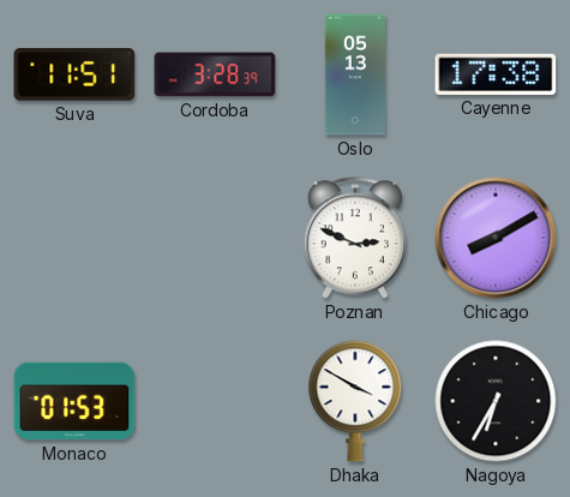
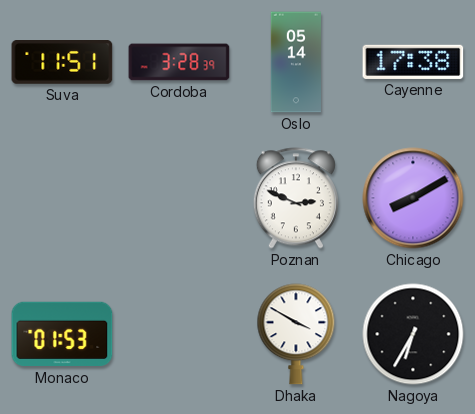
Oslo: 05:13 -> 05:14 (295, 62)
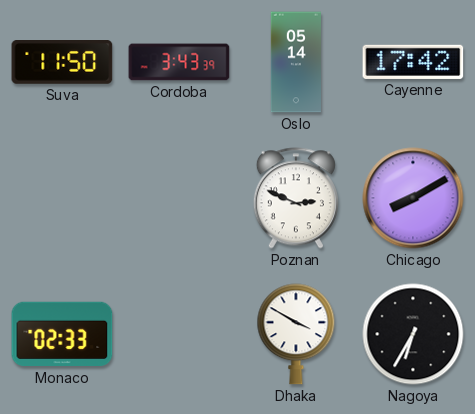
Suva: 11:51 -> 11:50 (62, 63)
Cordoba: 3:28 -> 3:43 (179, 62)
Cayenne: 17:38 -> 17:42 (413, 62)
Monaco: 01:53 -> 02:33 (62, 334)
